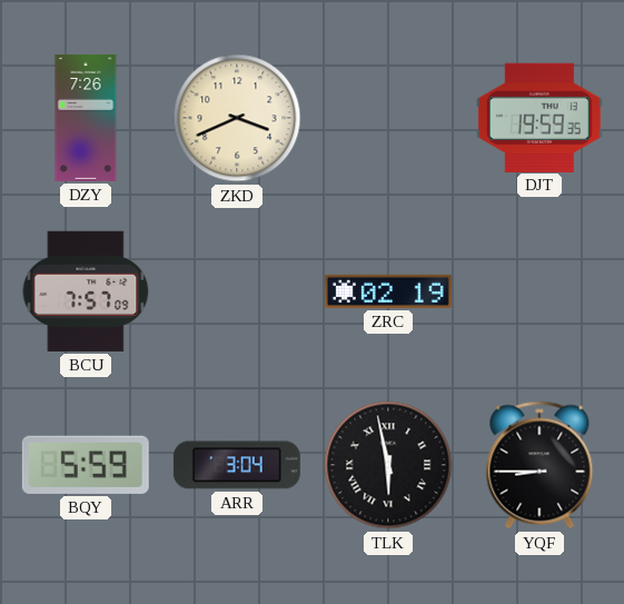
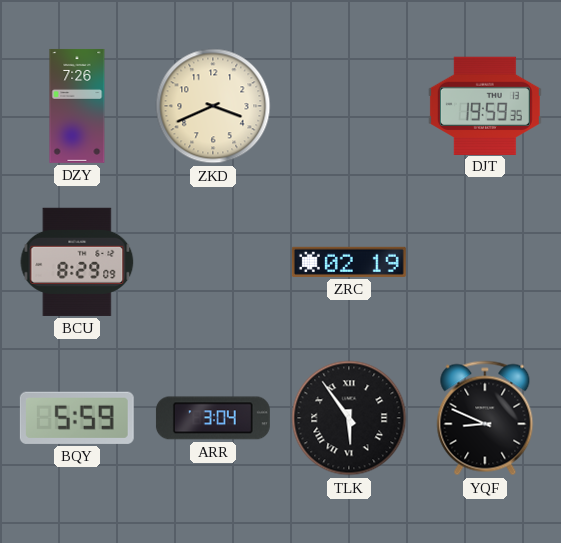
BCU: 7:57 -> 8:29 (77, 262)
TLK: 5:58 -> 5:54 (349, 418)
YQF: 8:45 -> 8:49 (485, 418)
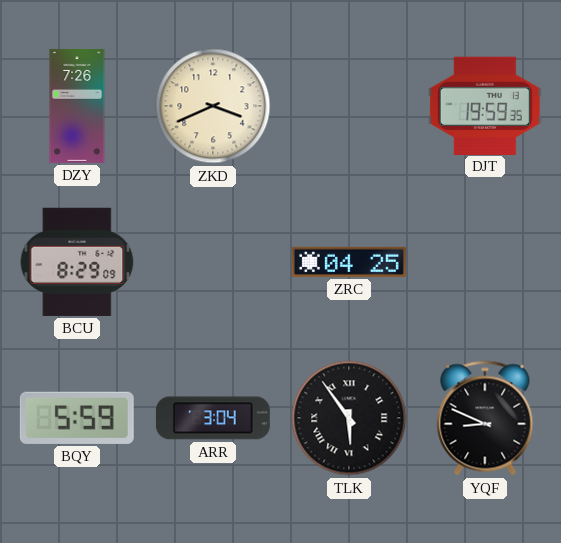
ZRC: 02:19 -> 04:25 (349, 262)
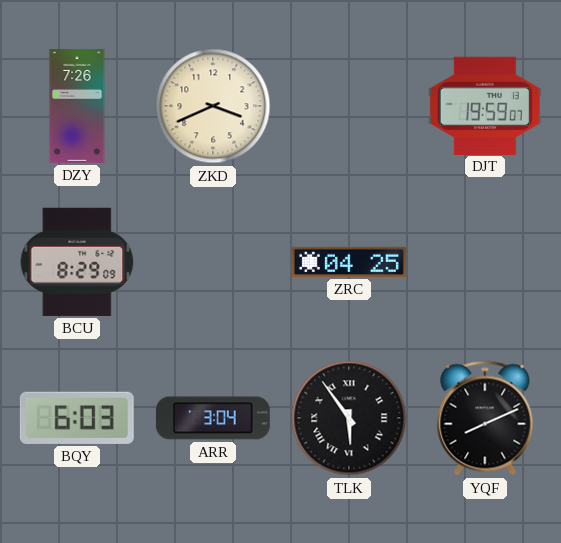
DJT: 19:59:35 -> 19:59:07 (485, 105)
BQY: 5:59 -> 6:03 (77, 418)
YQF: 8:49 -> 8:11 (485, 418)
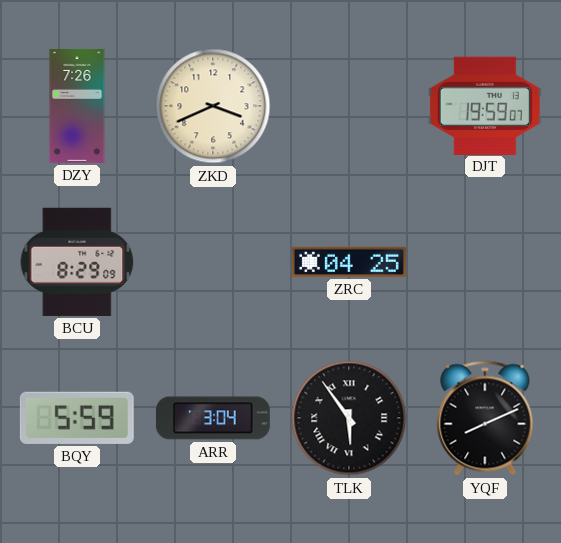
BQY: 6:03 -> 5:59 (77, 418)
